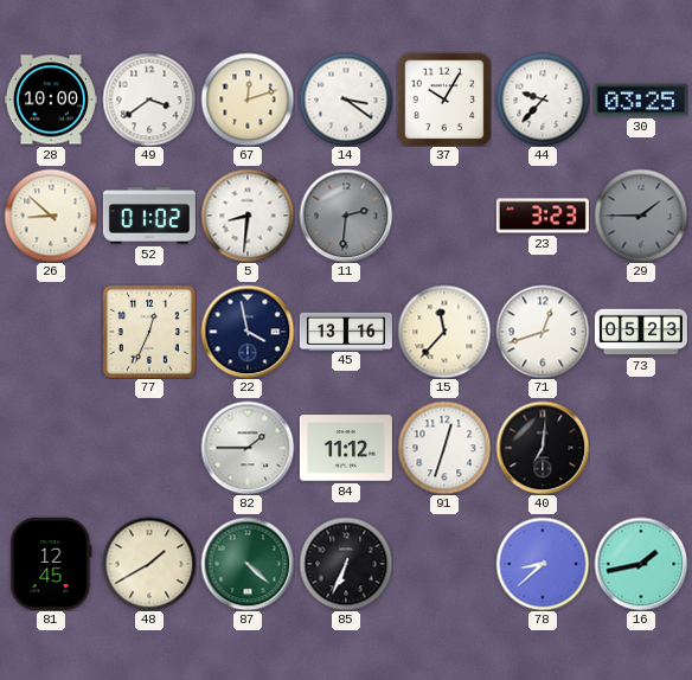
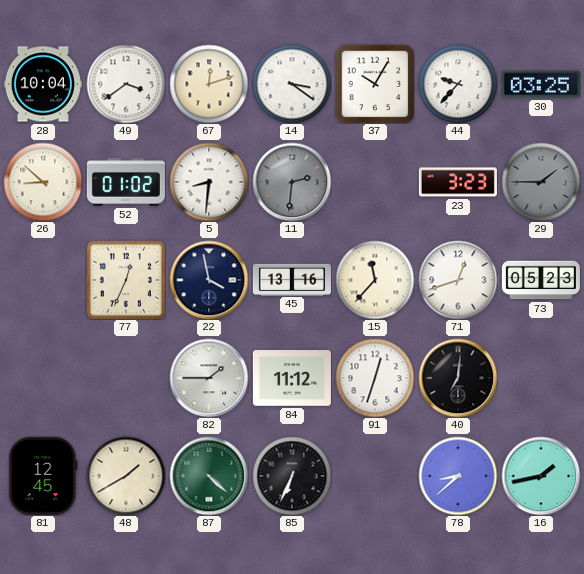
28: 10:00 -> 10:04 (43, 84)
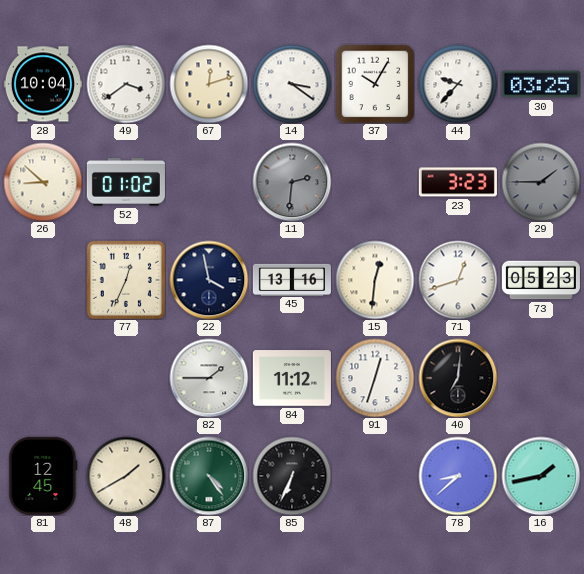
5: 8:31 -> none (209, 182)
15: 11:37 -> 12:31 (375, 280)
87: 4:22 -> 4:24 (209, 476)
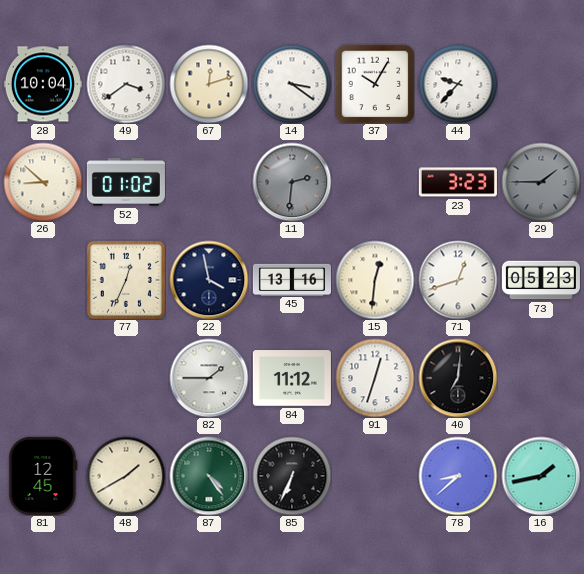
30: 03:25 -> none (541, 84)
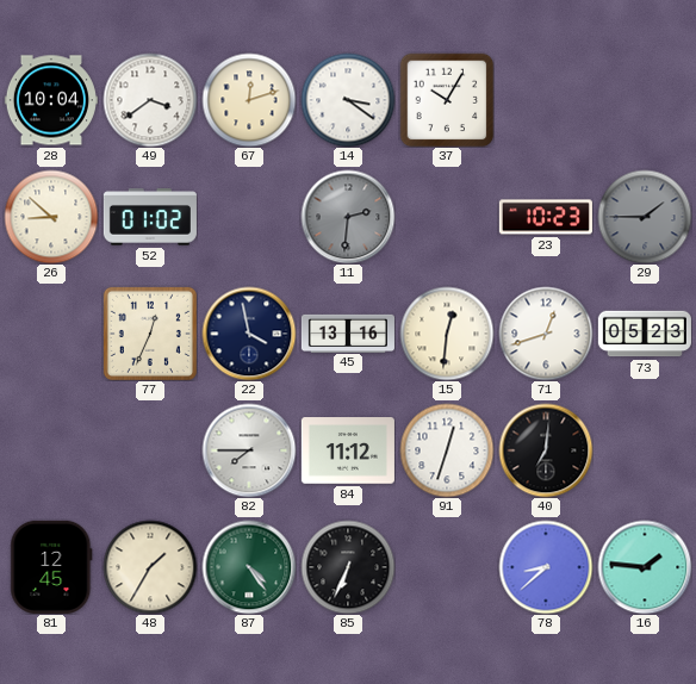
44: 9:37 -> none (458, 84)
23: 3:23 -> 10:23 (546, 217)
82: 1:45 -> 7:45 (249, 450)
48: 1:40 -> 1:35 (150, 567)
16: 1:43 -> 1:46 (645, 567)
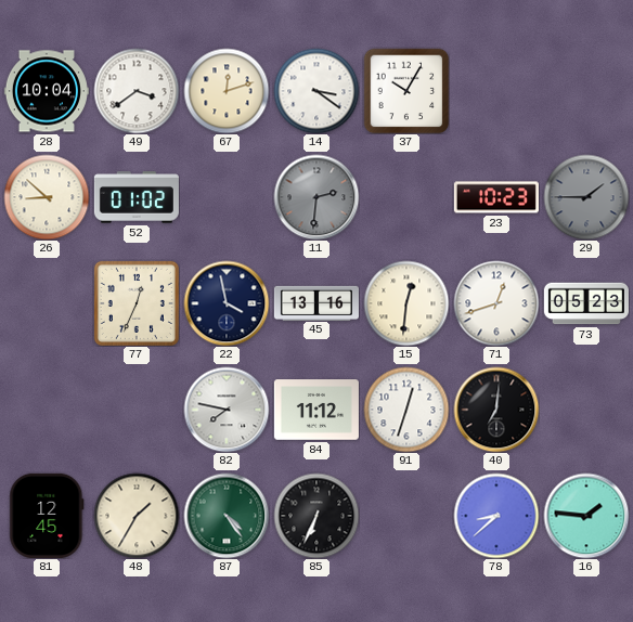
82: 7:45 -> 7:47 (227, 410)
